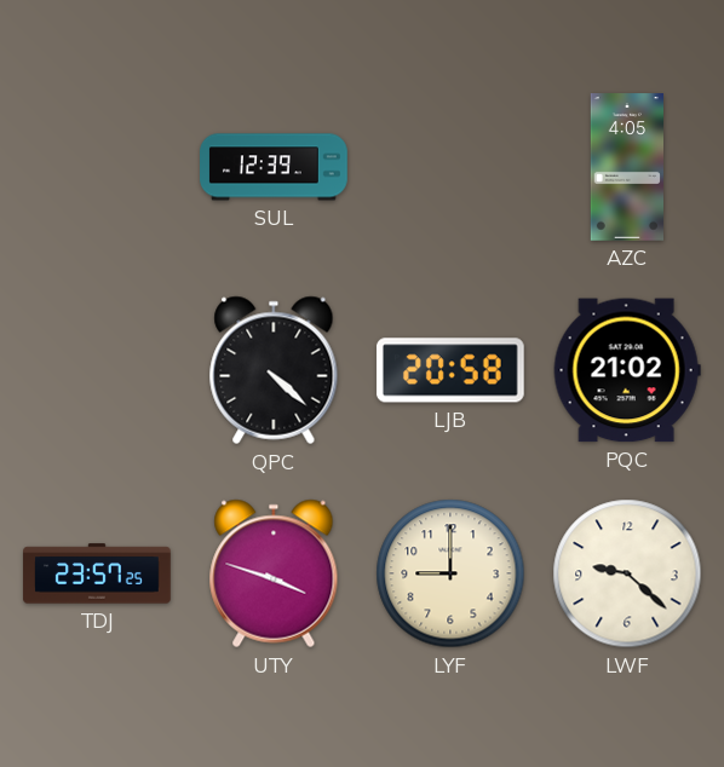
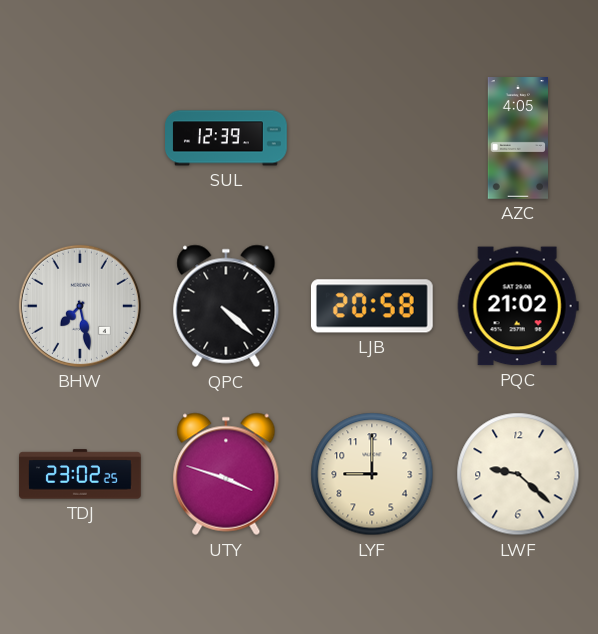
BHW: none -> 7:28 (80, 306)
TDJ: 23:57 -> 23:02 (80, 474)
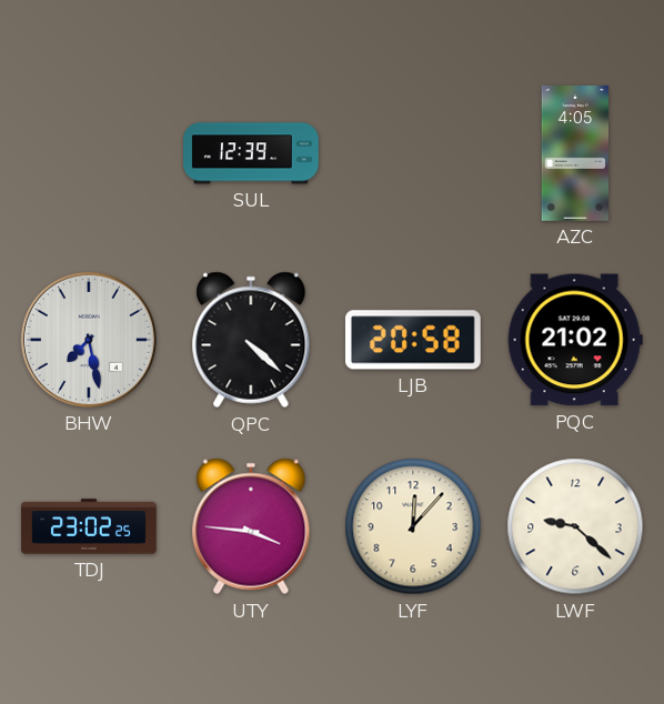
UTY: 3:48 -> 3:46 (251, 526)
LYF: 9:00 -> 12:07 (413, 526)
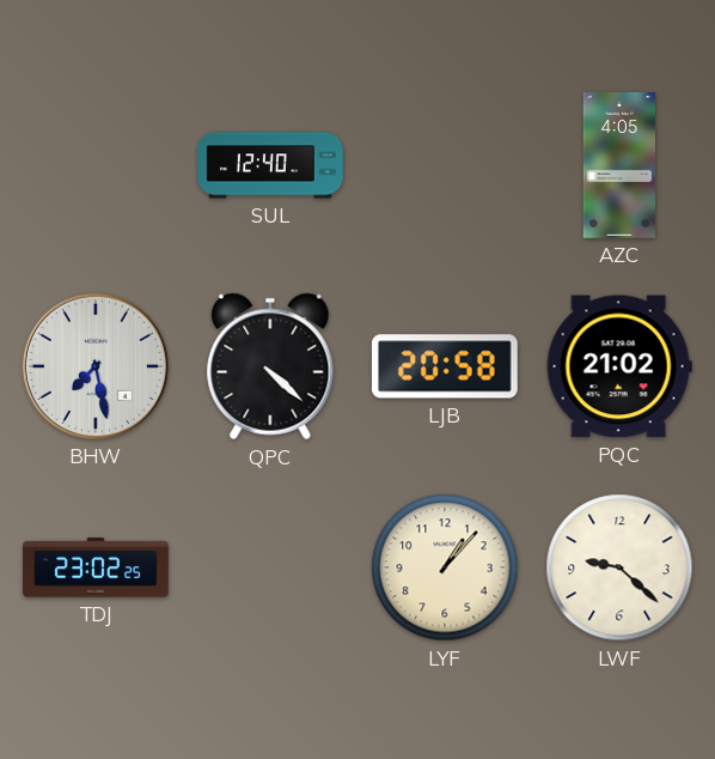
SUL: 12:39 -> 12:40 (270, 165)
UTY: 3:46 -> none (251, 526)
LYF: 12:07 -> 1:07 (445, 567)
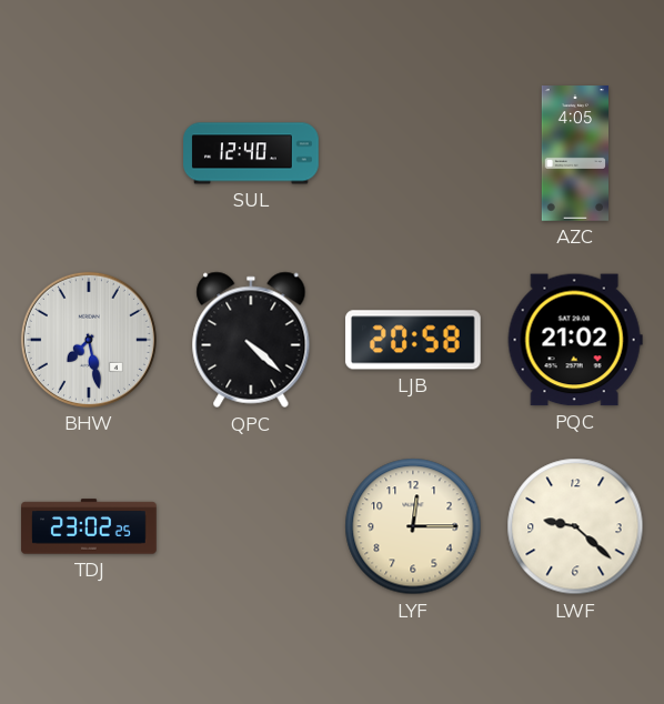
LYF: 1:07 -> 12:15 (413, 526)
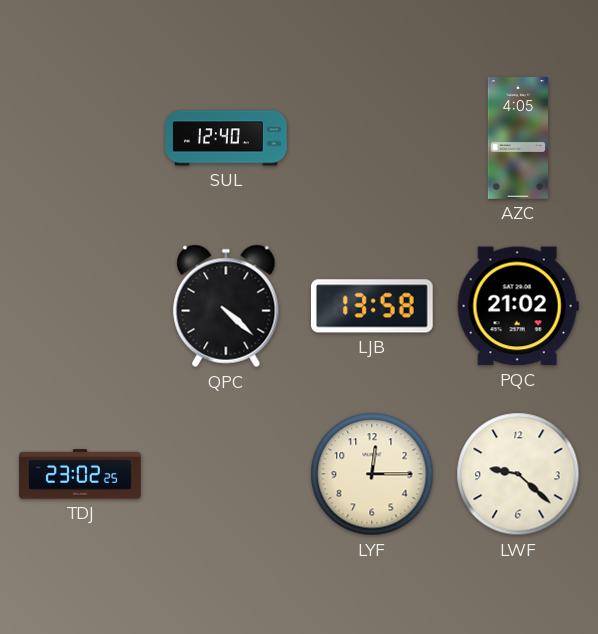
BHW: 7:28 -> none (89, 340)
LJB: 20:58 -> 13:58 (372, 306)
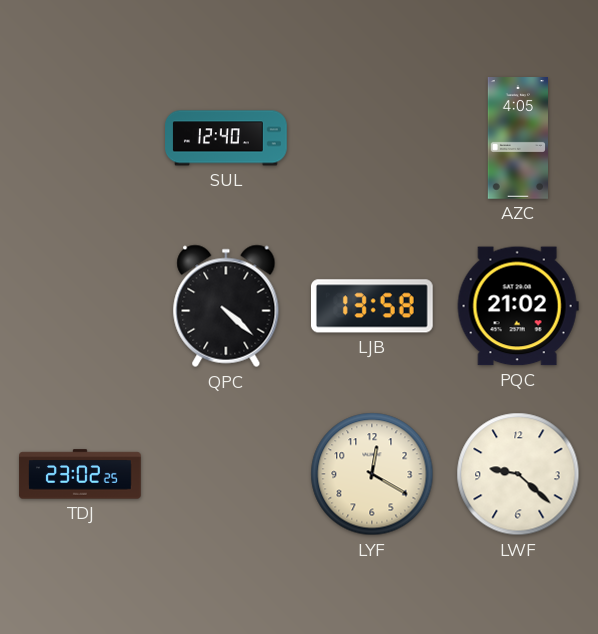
LYF: 12:15 -> 12:20 (372, 474)
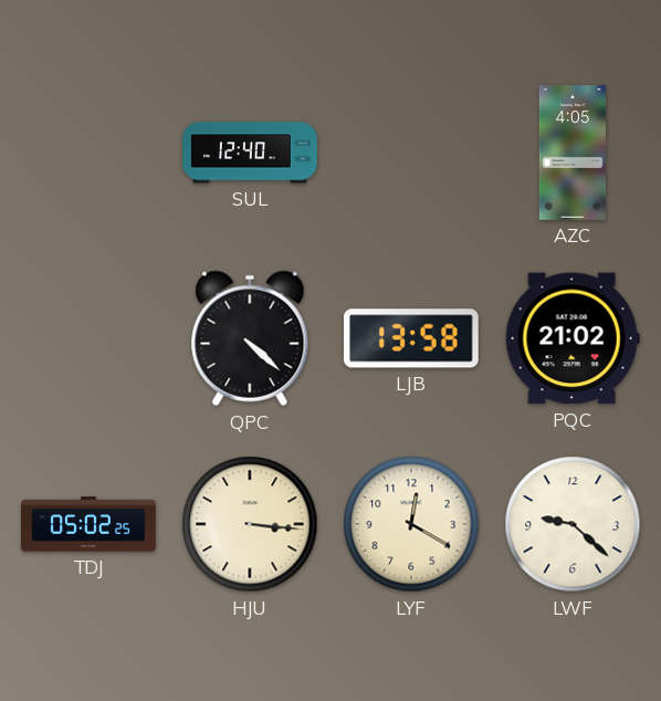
TDJ: 23:02 -> 05:02 (88, 524)
HJU: none -> 3:16 (250, 524)
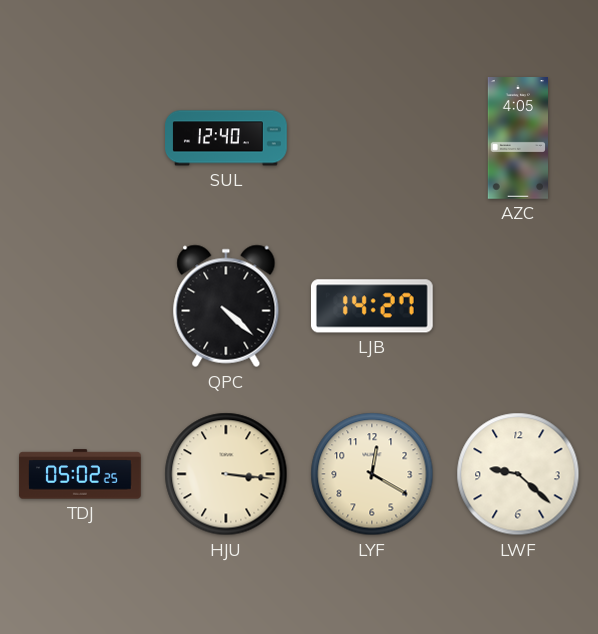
LJB: 13:58 -> 14:27 (372, 306)
PQC: 21:02 -> none (573, 338)
